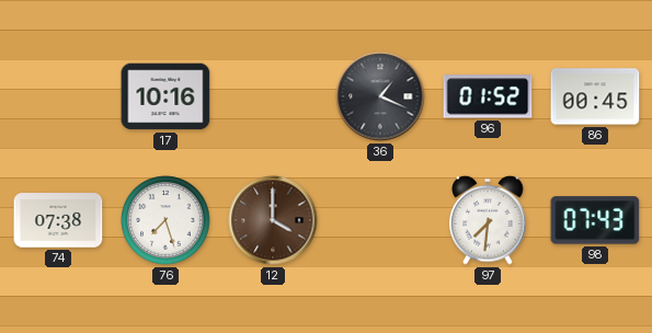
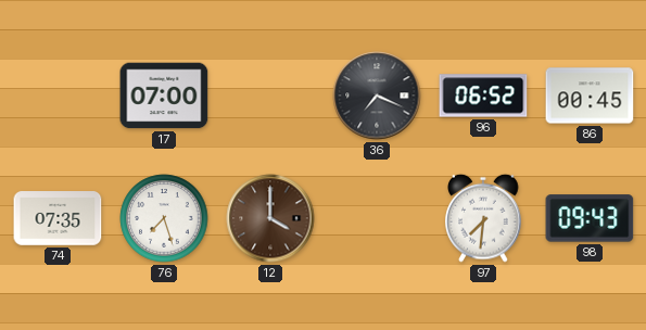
17: 10:16 -> 07:00 (164, 96)
36: 1:19 -> 7:19 (377, 96)
96: 01:52 -> 06:52 (483, 96)
74: 07:38 -> 07:35 (58, 218)
98: 07:43 -> 09:43 (590, 218)
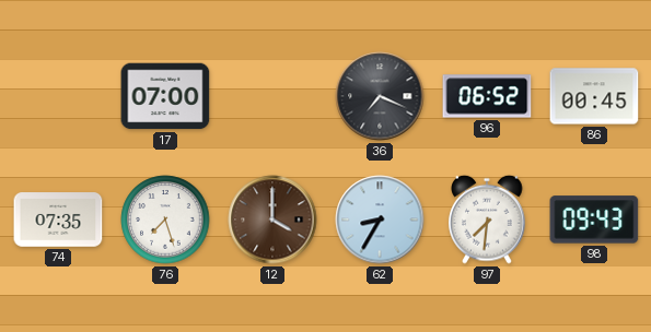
62: none -> 8:35 (380, 220)
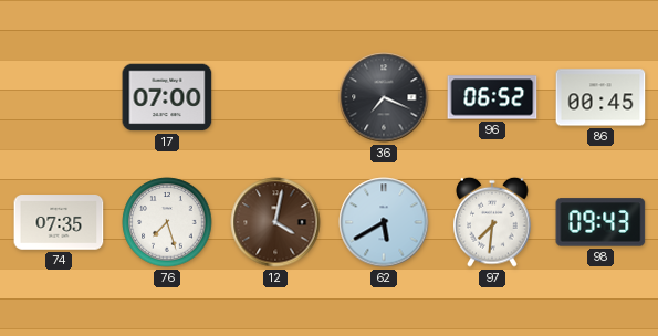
12: 4:00 -> 4:02 (275, 222)
62: 8:35 -> 5:40 (384, 222)
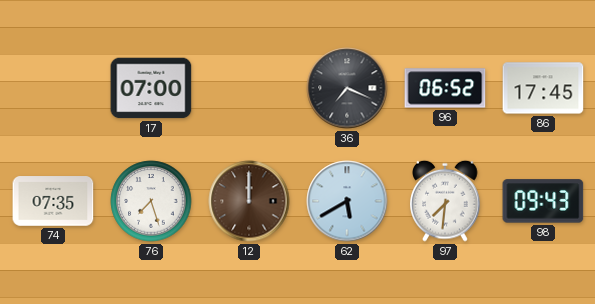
86: 00:45 -> 17:45 (543, 88)
12: 4:02 -> 12:00 (249, 201)
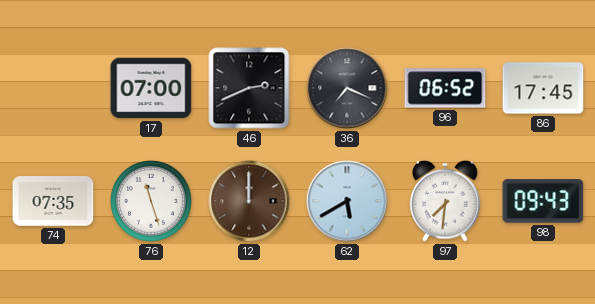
46: none -> 2:41 (249, 88)
76: 7:27 -> 11:27 (151, 201)
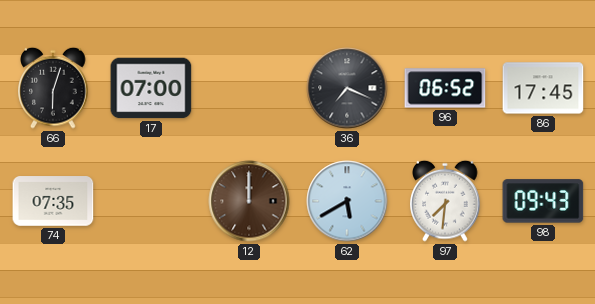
66: none -> 6:03 (53, 88)
46: 2:41 -> none (249, 88)
76: 11:27 -> none (151, 201)
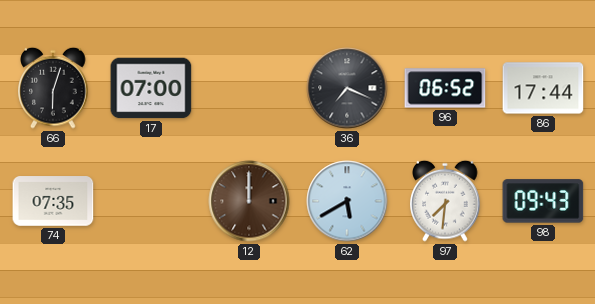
86: 17:45 -> 17:44 (543, 88)
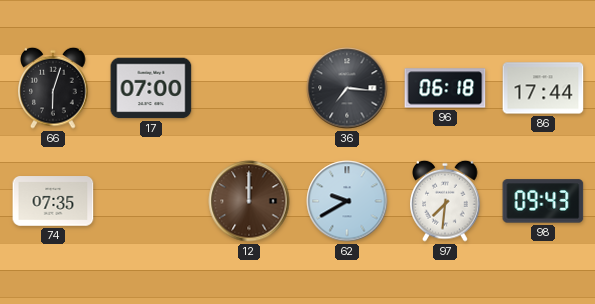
36: 7:19 -> 7:16 (347, 88)
96: 06:52 -> 06:18 (445, 88)
62: 5:40 -> 9:40 (347, 201)
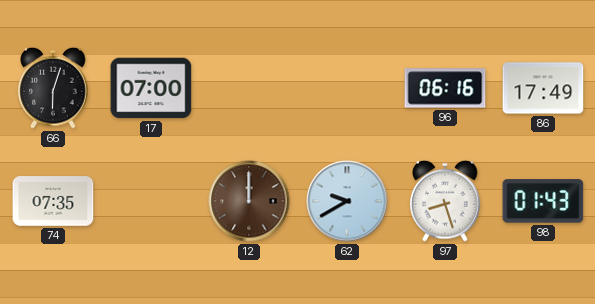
36: 7:16 -> none (347, 88)
96: 06:18 -> 06:16 (445, 88)
86: 17:44 -> 17:49 (543, 88)
97: 7:31 -> 8:27 (445, 201)
98: 09:43 -> 01:43 (543, 201)
